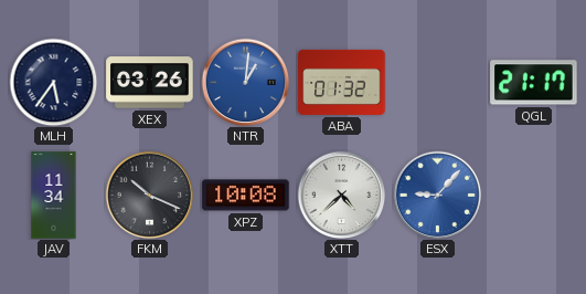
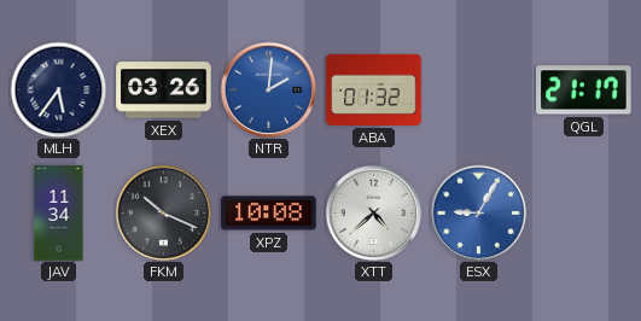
NTR: 1:01 -> 2:01 (268, 89)
ESX: 9:07 -> 9:05 (478, 212)
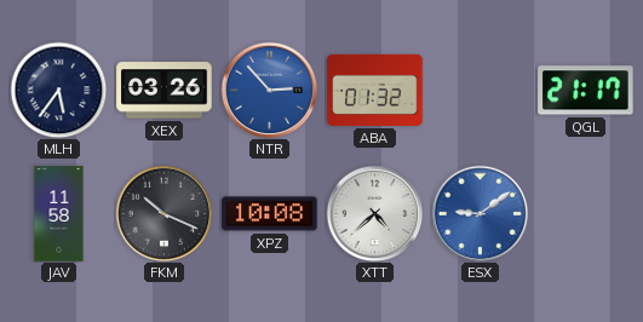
NTR: 2:01 -> 2:53 (269, 90)
JAV: 11:34 -> 11:58 (59, 214)
ESX: 9:05 -> 9:09 (480, 213)
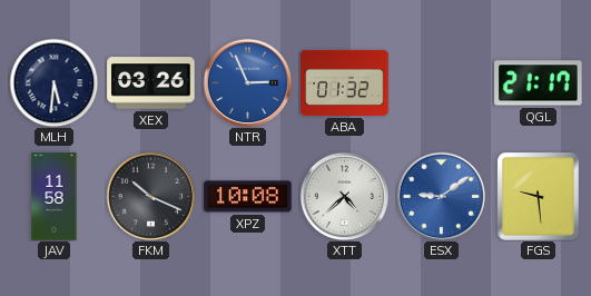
MLH: 5:36 -> 5:31 (53, 82)
NTR: 2:53 -> 2:56 (247, 82)
FGS: none -> 9:29 (539, 197)
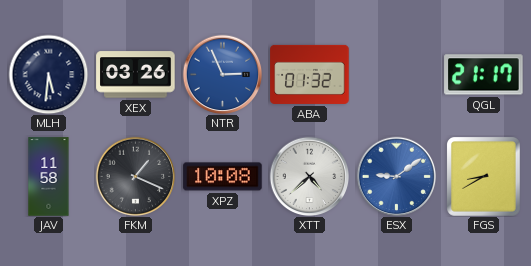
FKM: 10:19 -> 1:19 (135, 176)
FGS: 9:29 -> 8:40 (484, 177)
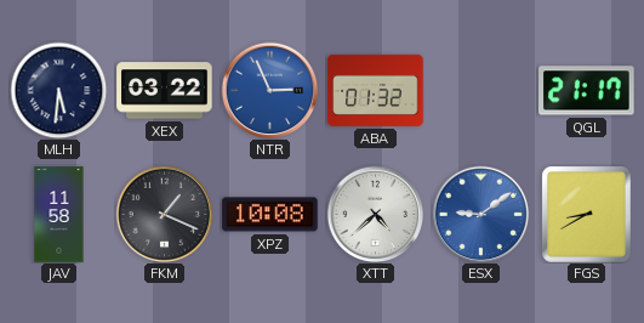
XEX: 03:26 -> 03:22 (165, 91)
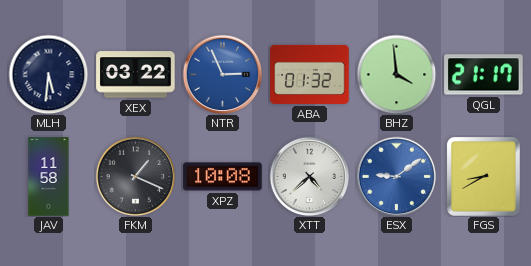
BHZ: none -> 3:59 (396, 74)
